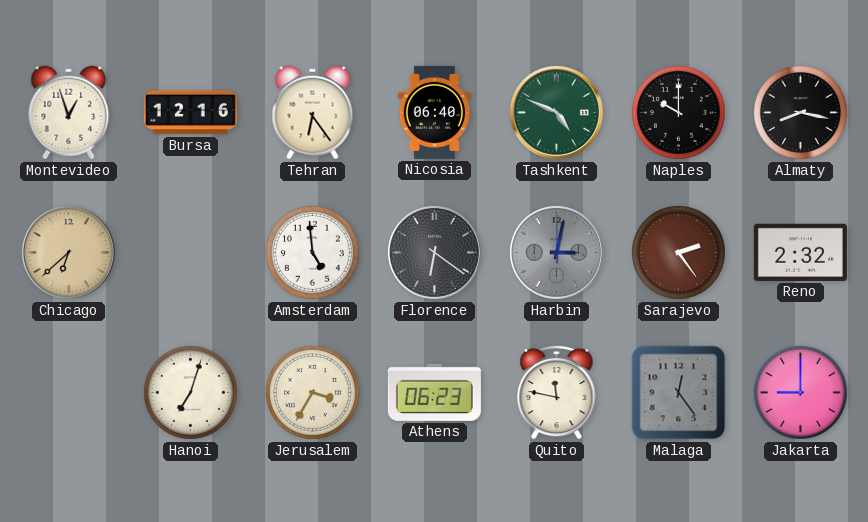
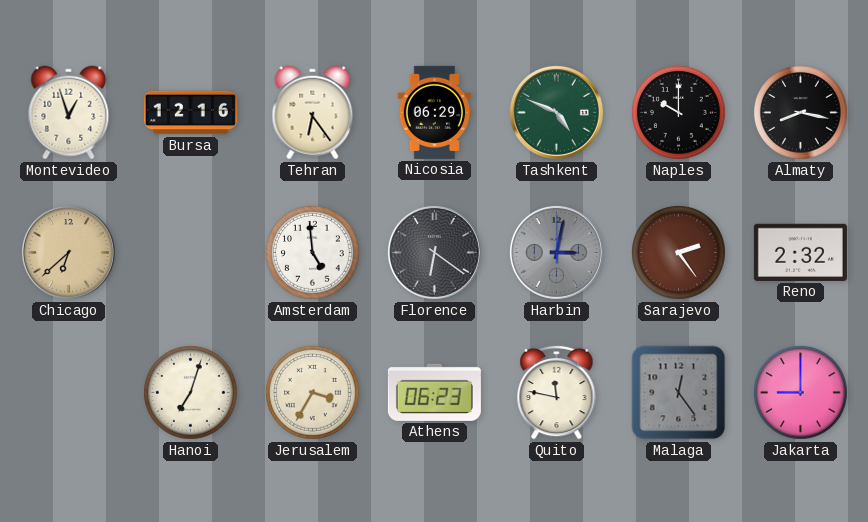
Nicosia: 06:40 -> 06:29 (434, 112)
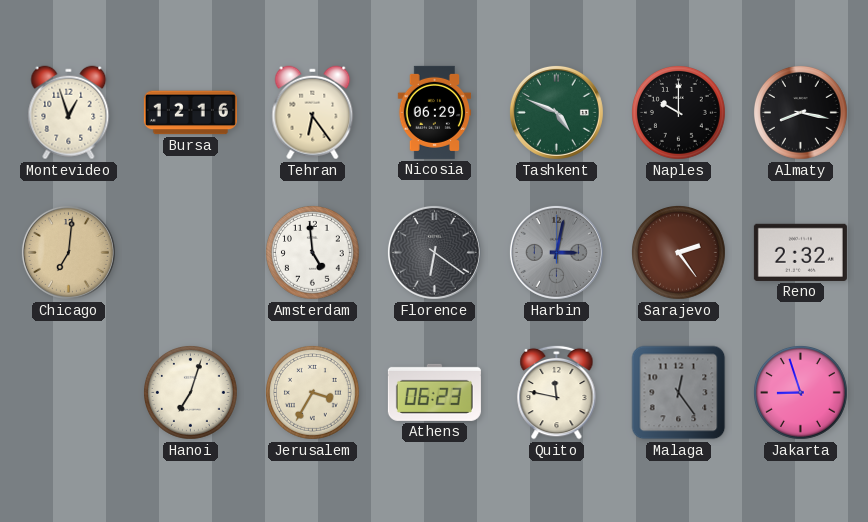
Chicago: 6:38 -> 7:01 (68, 252)
Jakarta: 9:00 -> 8:57 (801, 393)
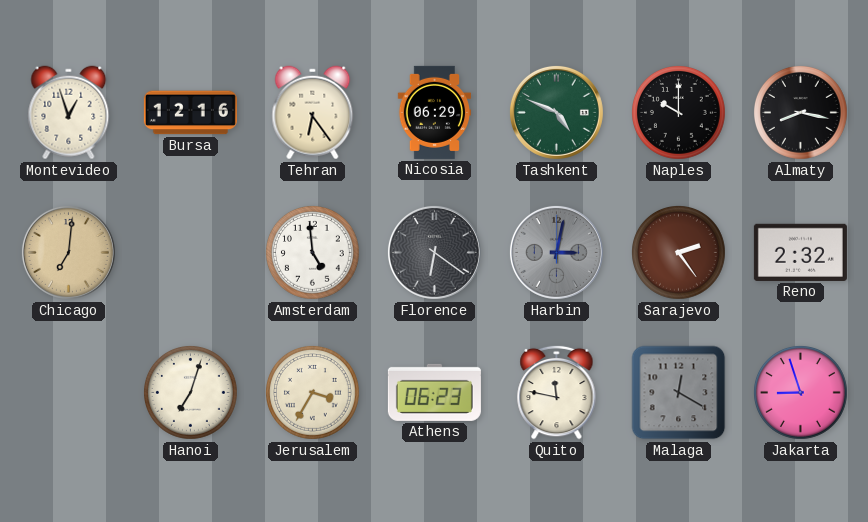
Malaga: 12:24 -> 12:20 (679, 393)
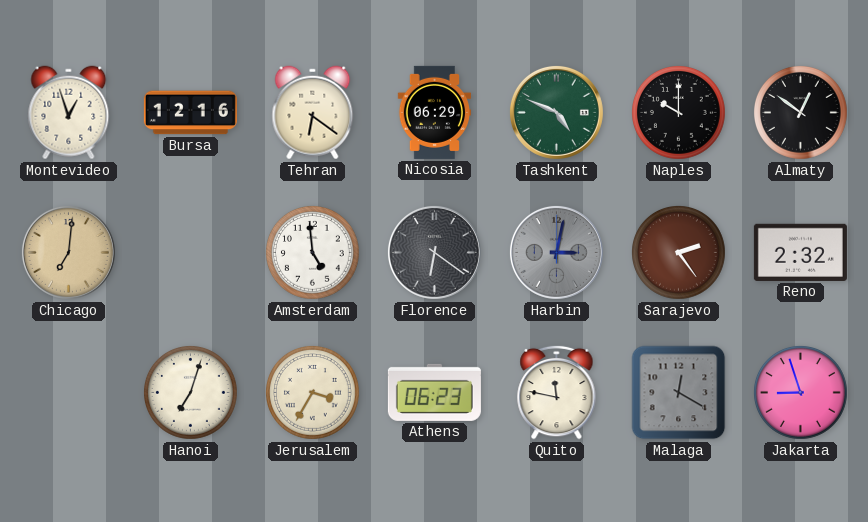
Tehran: 6:24 -> 6:21 (313, 113)
Almaty: 8:17 -> 12:51 (801, 113)
